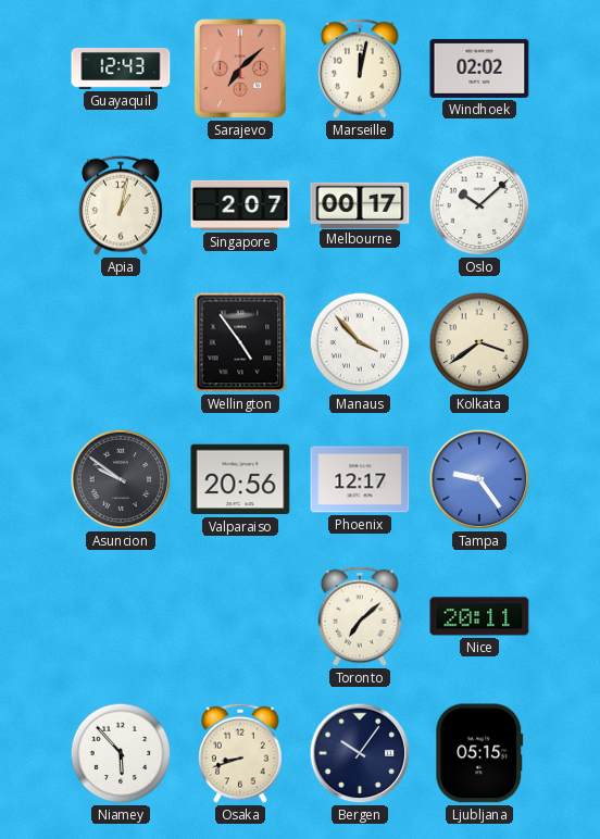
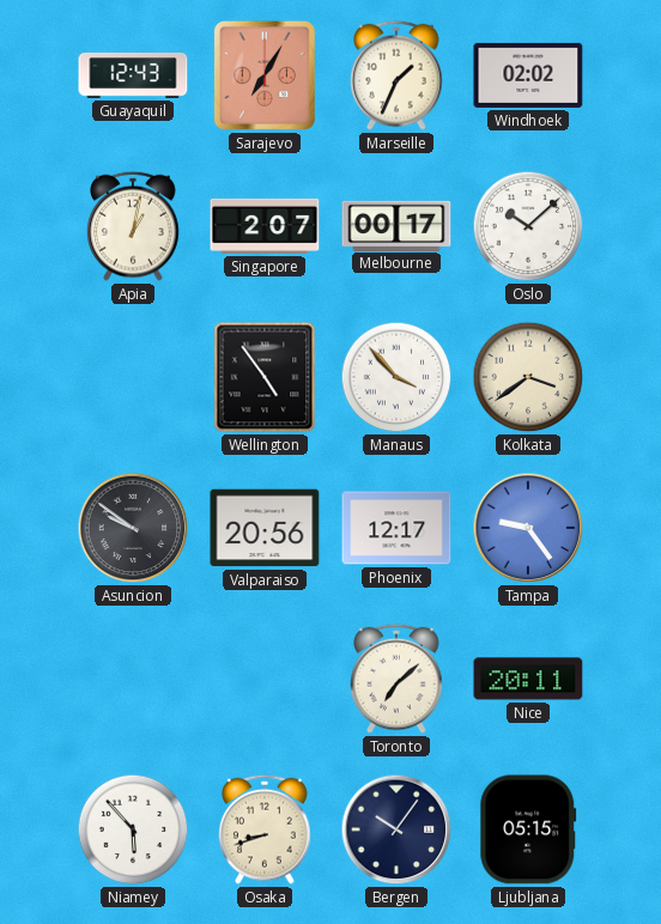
Sarajevo: 7:08 -> 7:05 (265, 75)
Marseille: 12:02 -> 1:34 (396, 75)
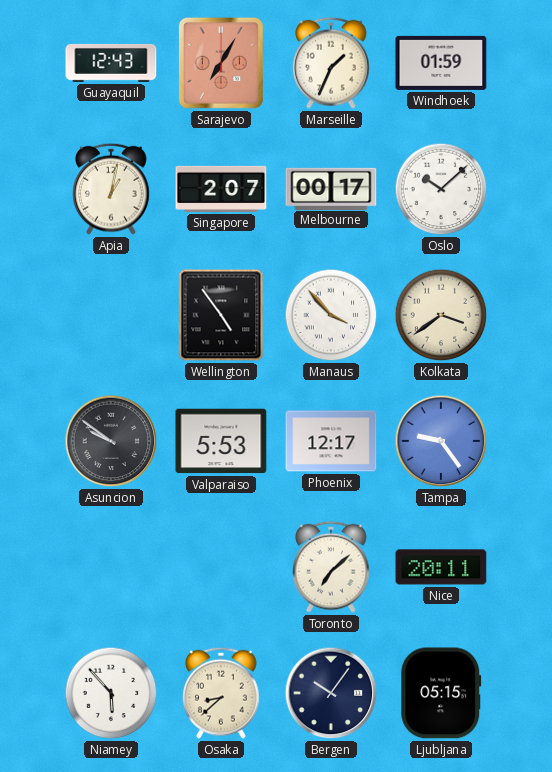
Windhoek: 02:02 -> 01:59 (441, 63)
Valparaiso: 20:56 -> 5:53 (221, 441)
Osaka: 8:42 -> 8:38 (221, 693)
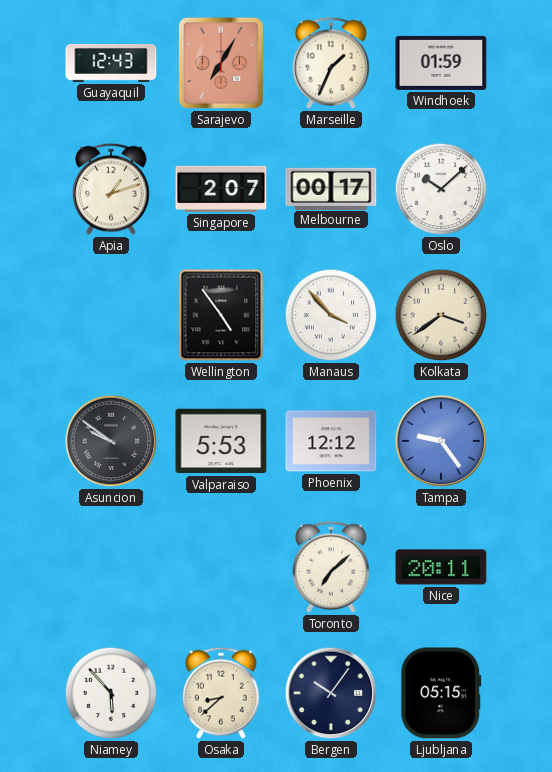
Apia: 1:02 -> 1:12 (111, 189)
Phoenix: 12:17 -> 12:12 (331, 441)
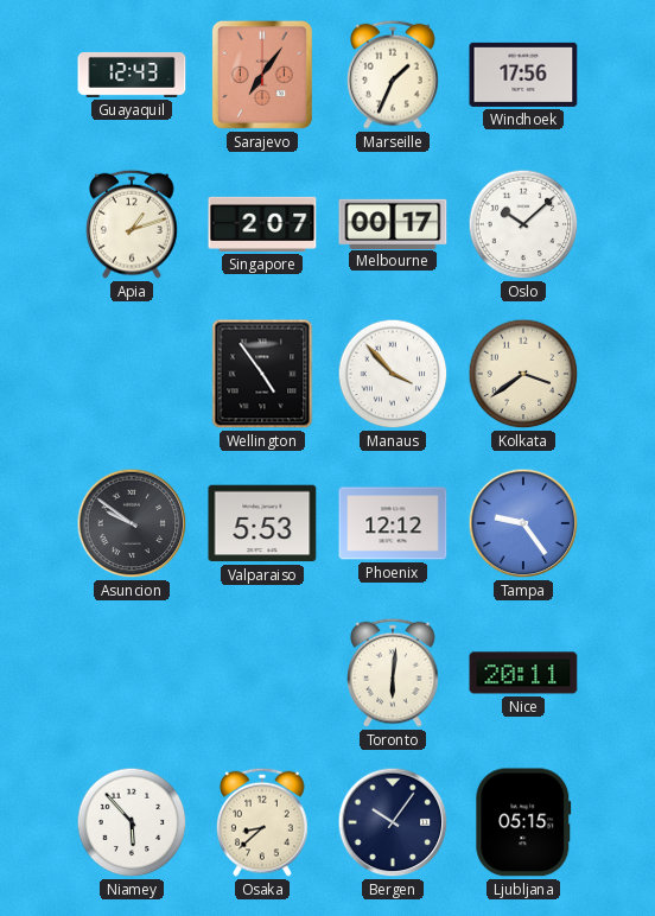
Sarajevo: 7:05 -> 7:06 (262, 75)
Windhoek: 01:59 -> 17:56 (523, 75)
Toronto: 7:08 -> 6:01 (393, 673)
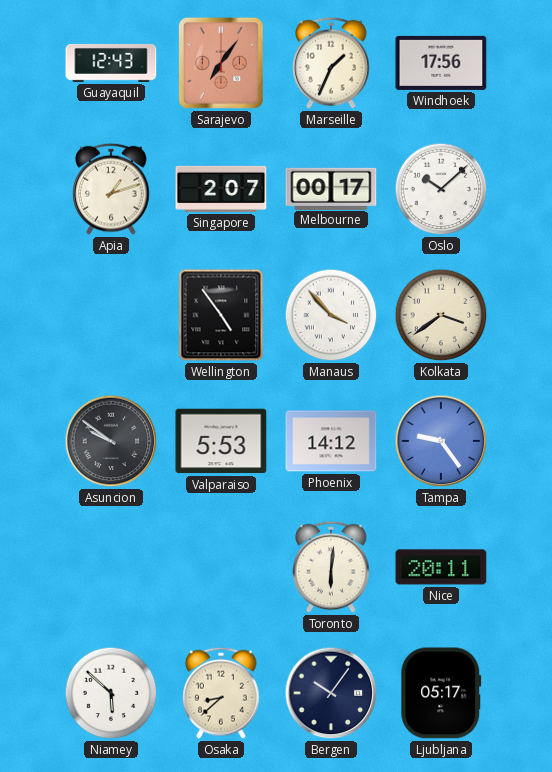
Phoenix: 12:12 -> 14:12 (331, 441)
Niamey: 5:53 -> 5:52 (111, 693)
Ljubljana: 05:15 -> 05:17 (441, 693)
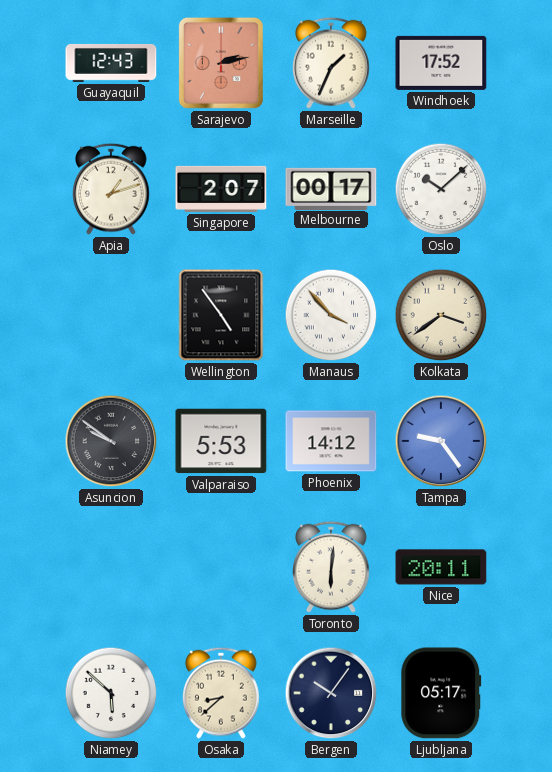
Sarajevo: 7:06 -> 2:13 (221, 63)
Windhoek: 17:56 -> 17:52 (441, 63)
